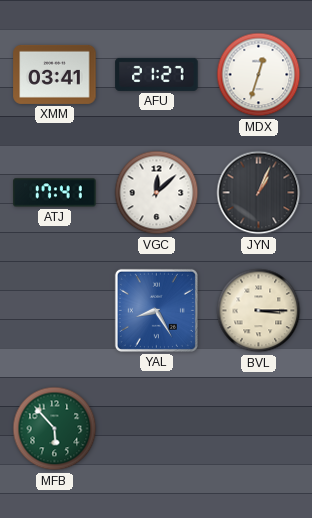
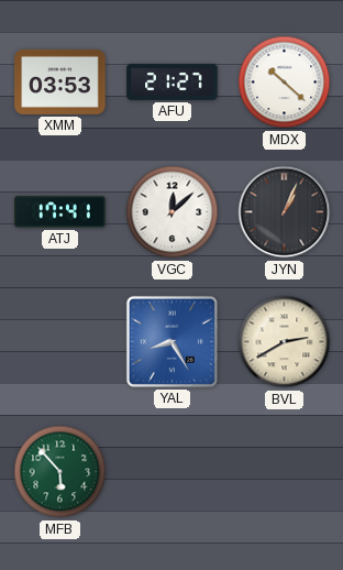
XMM: 03:41 -> 03:53 (60, 81)
MDX: 12:33 -> 10:22 (285, 83)
BVL: 3:15 -> 2:40 (285, 342)
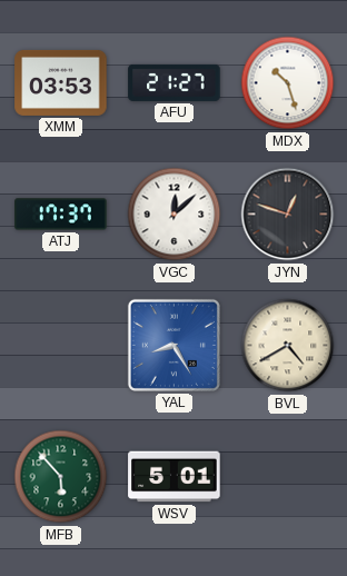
MDX: 10:22 -> 10:27 (288, 83)
ATJ: 17:41 -> 17:37 (61, 215)
JYN: 1:04 -> 12:48 (288, 215)
BVL: 2:40 -> 4:40 (288, 346)
WSV: none -> 5:01 (175, 477)
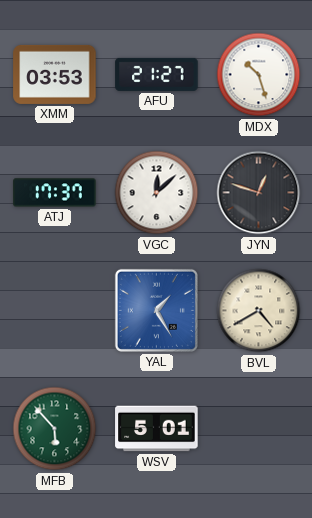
YAL: 8:25 -> 1:25 (156, 310)
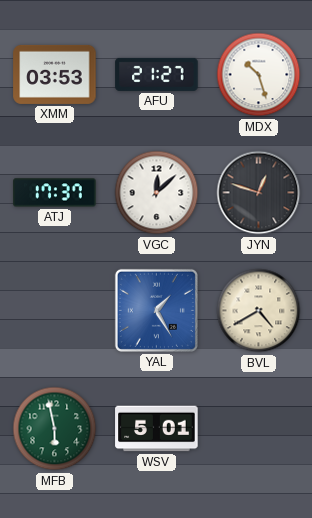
MFB: 5:53 -> 5:58 (55, 429)
